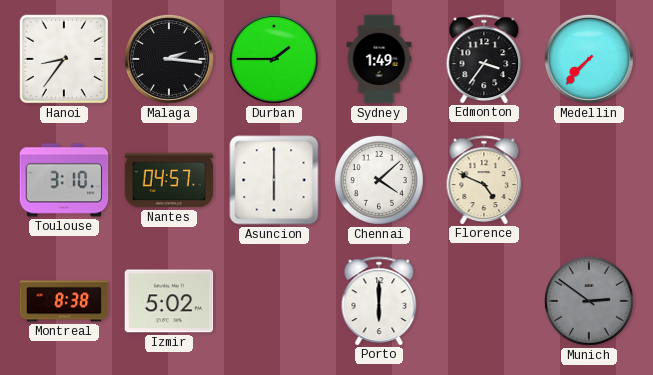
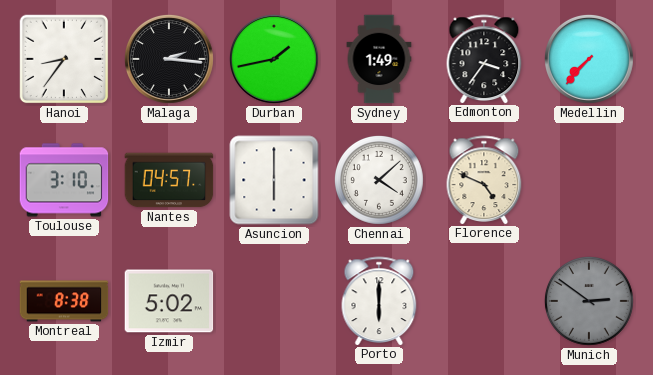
Durban: 1:45 -> 1:43 (274, 59)
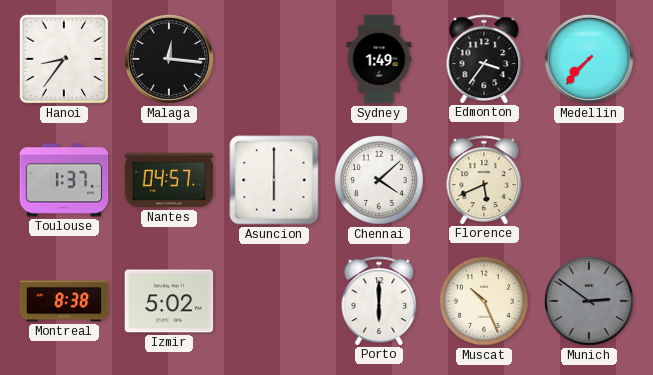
Malaga: 2:16 -> 12:16 (169, 59)
Durban: 1:43 -> none (274, 59)
Toulouse: 3:10 -> 1:37 (64, 180)
Florence: 4:49 -> 5:41 (484, 180)
Muscat: none -> 10:26 (484, 301)
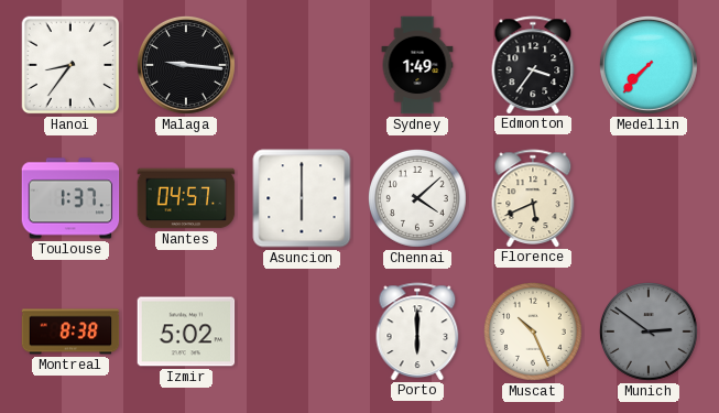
Malaga: 12:16 -> 9:16 (186, 65)
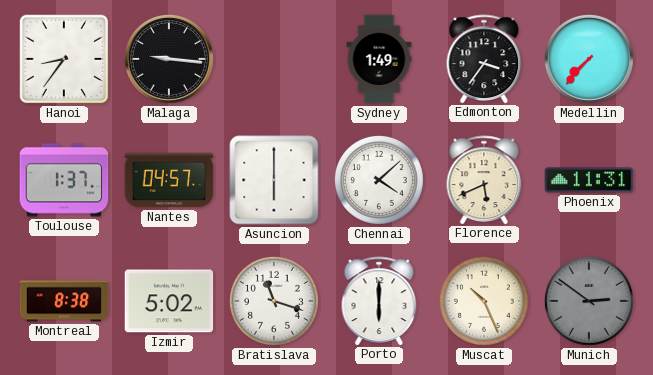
Phoenix: none -> 11:31 (589, 180)
Bratislava: none -> 11:18 (274, 301)
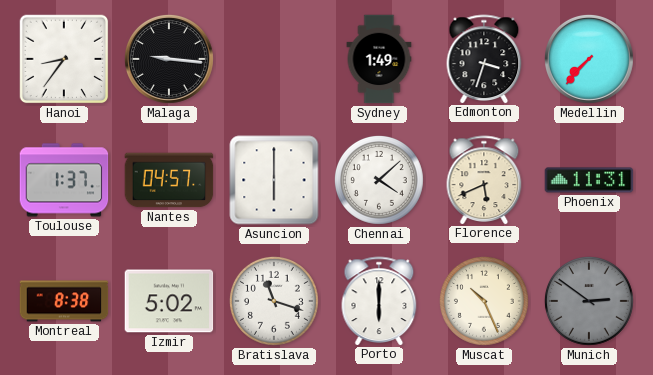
Edmonton: 3:36 -> 3:33 (484, 59)
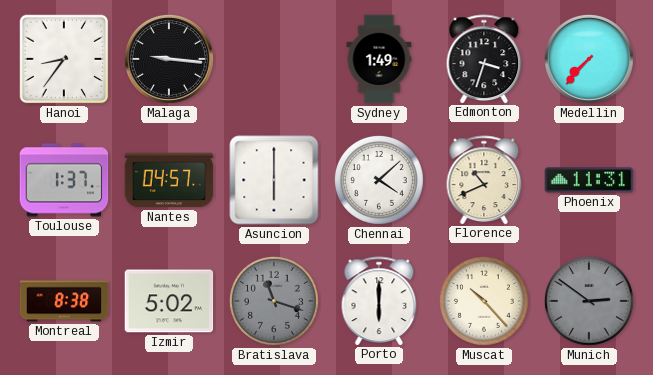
Florence: 5:41 -> 10:41 (484, 180)
Bratislava dial: white -> grey (274, 301)
Muscat: 10:26 -> 10:23 (484, 301)
